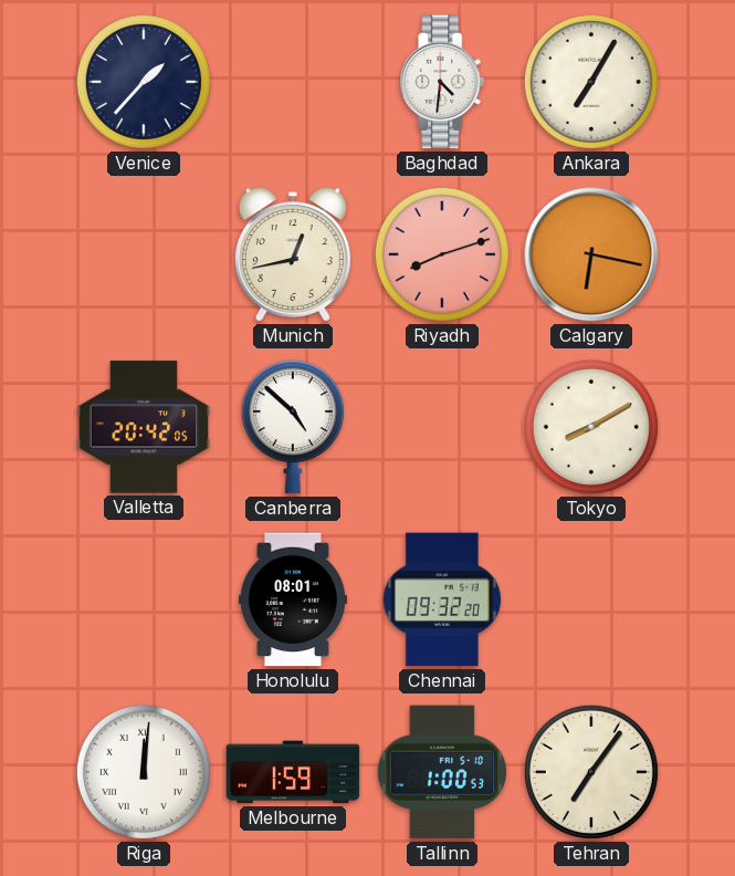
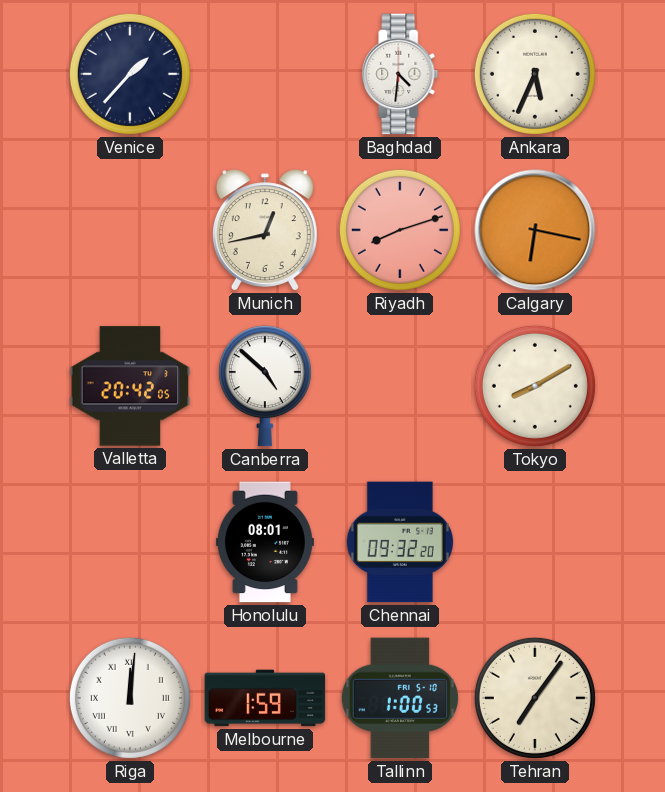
Ankara: 7:05 -> 5:34 (535, 74)
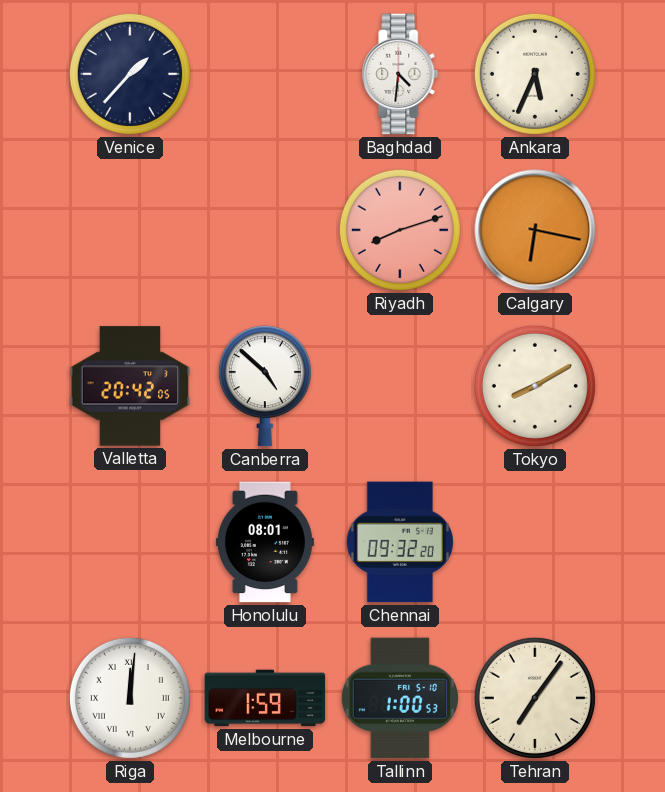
Munich: 12:43 -> none (265, 230)
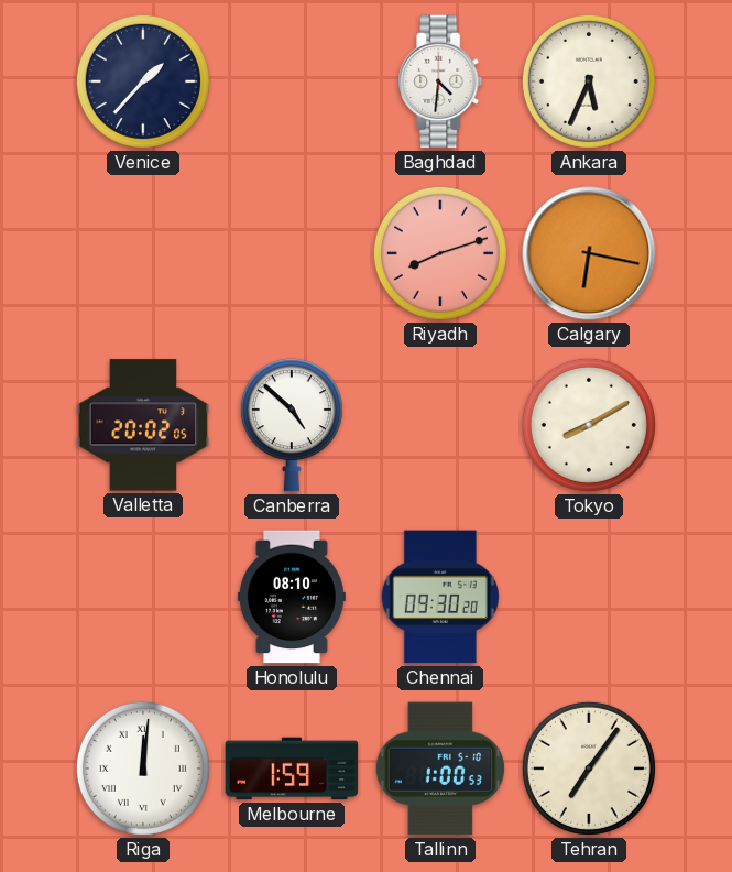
Valletta: 20:42 -> 20:02 (143, 425)
Honolulu: 08:01 -> 08:10 (292, 597)
Chennai: 09:32 -> 09:30 (440, 597)
